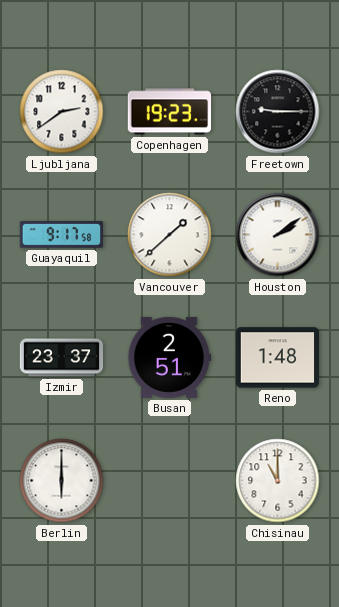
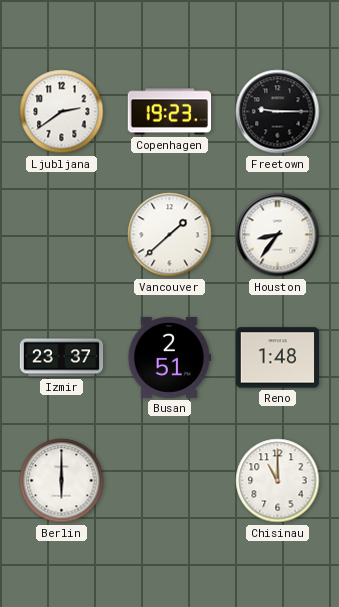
Guayaquil: 9:17 -> none (62, 235)
Houston: 2:09 -> 8:36 (278, 235)
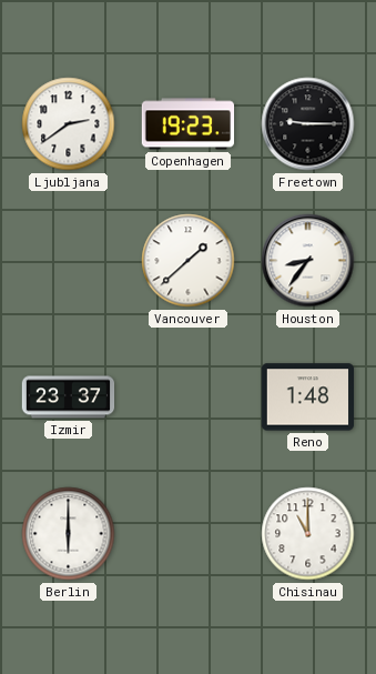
Busan: 2:51 -> none (169, 357)
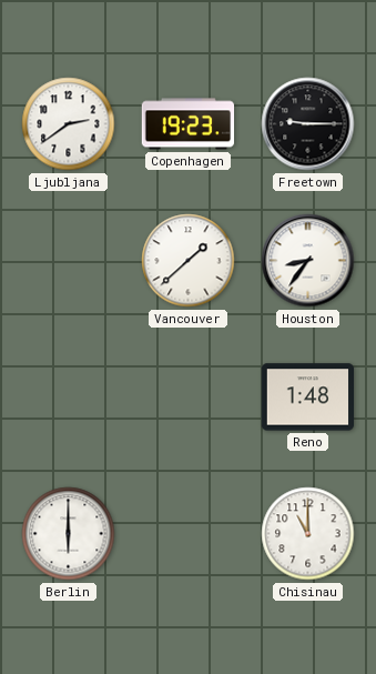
Izmir: 23:37 -> none (69, 398)
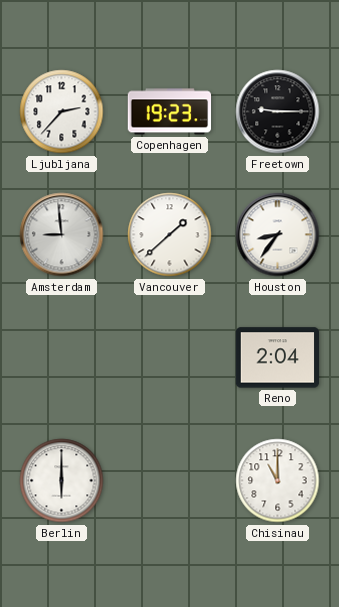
Ljubljana: 2:39 -> 2:37 (62, 112)
Amsterdam: none -> 8:59 (62, 235)
Reno: 1:48 -> 2:04 (278, 358)
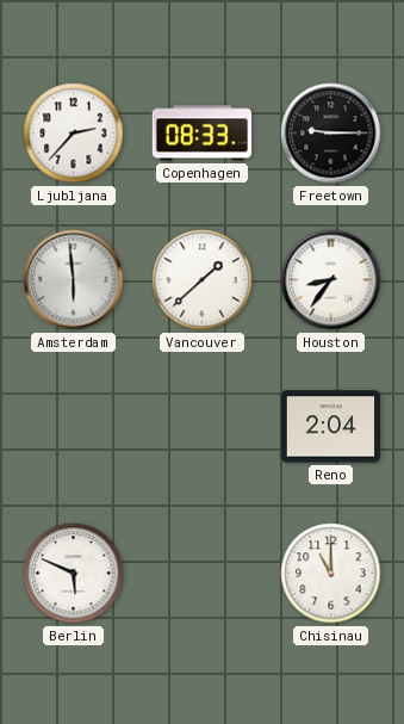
Copenhagen: 19:23 -> 08:33 (203, 134)
Amsterdam: 8:59 -> 5:59 (74, 280)
Berlin: 6:00 -> 5:49 (74, 574)
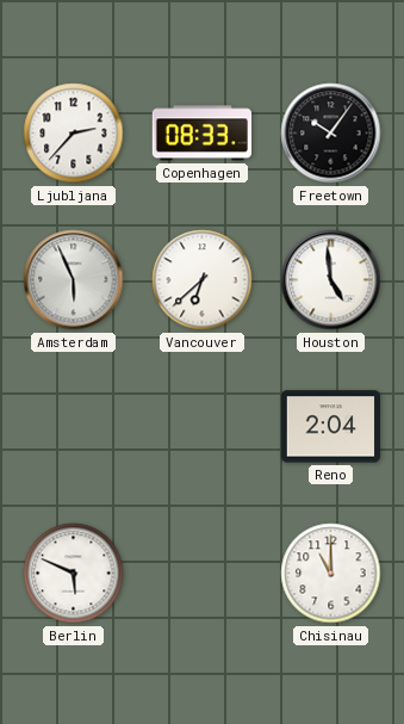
Freetown: 9:15 -> 10:06 (331, 134)
Amsterdam: 5:59 -> 5:56 (74, 280)
Vancouver: 1:38 -> 6:38 (203, 280)
Houston: 8:36 -> 4:59 (331, 280)
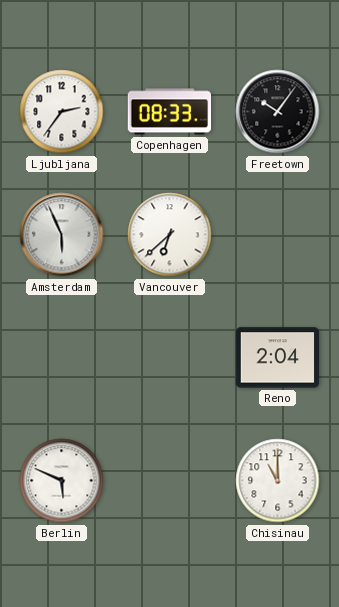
Ljubljana: 2:37 -> 2:36 (62, 112)
Houston: 4:59 -> none (331, 280)
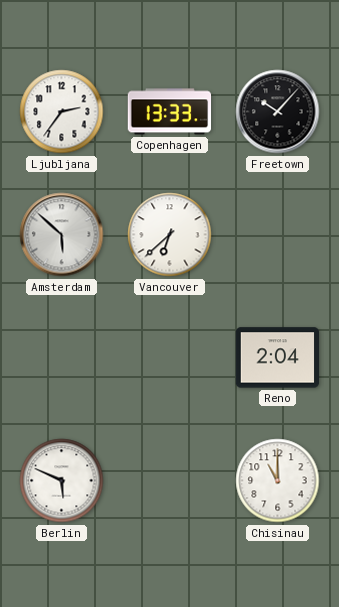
Copenhagen: 08:33 -> 13:33 (170, 112)
Freetown: 10:06 -> 10:07 (278, 112)
Amsterdam: 5:56 -> 5:52 (62, 235)
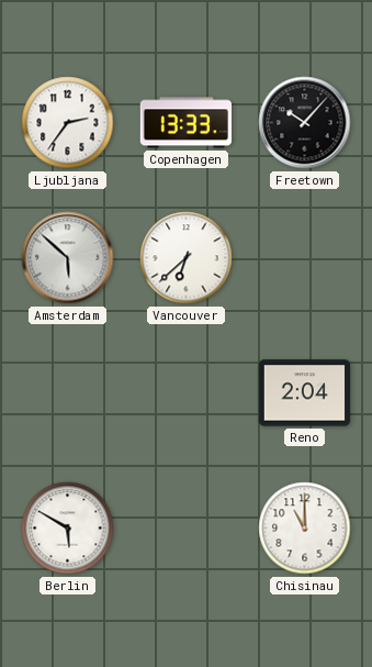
Berlin: 5:49 -> 5:50 (68, 529)
